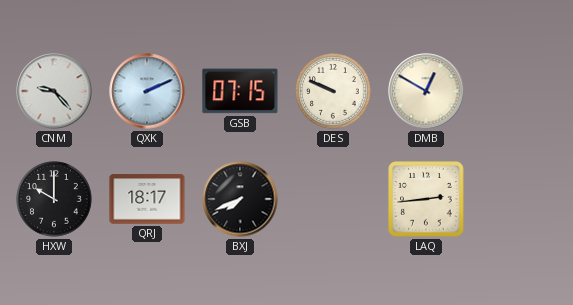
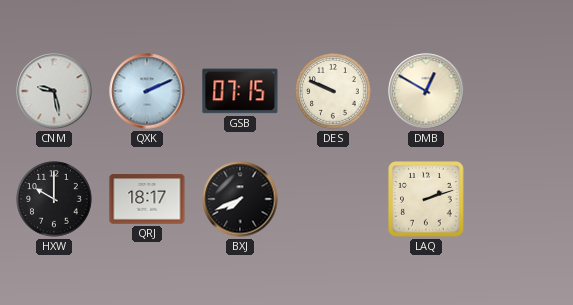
CNM: 9:23 -> 9:28 (54, 91)
LAQ: 2:44 -> 2:12 (426, 199)
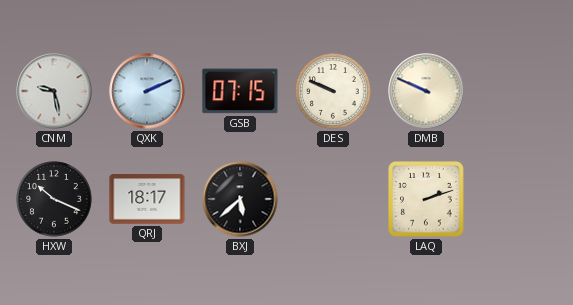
DMB: 12:50 -> 9:49 (426, 91)
HXW: 10:00 -> 10:19 (54, 199)
BXJ: 7:41 -> 5:38 (240, 199)
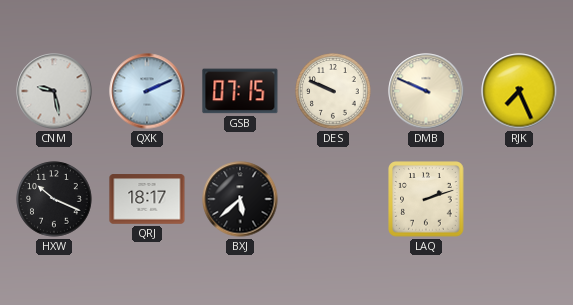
RJK: none -> 7:26 (519, 91)
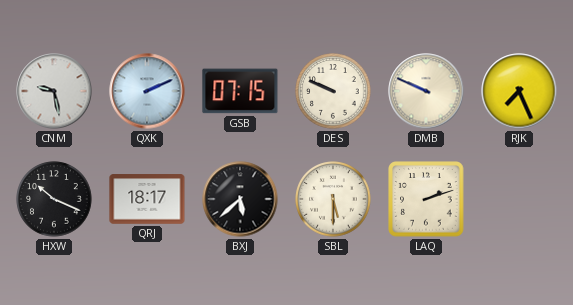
SBL: none -> 5:30 (333, 199)
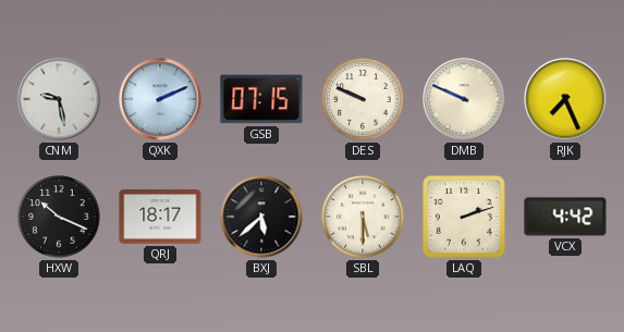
VCX: none -> 4:42 (565, 217)
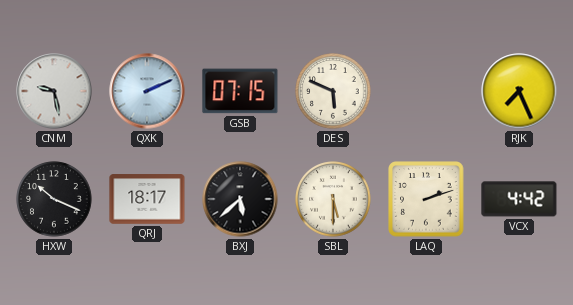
DES: 9:49 -> 5:49 (333, 91)
DMB: 9:49 -> none (464, 99)
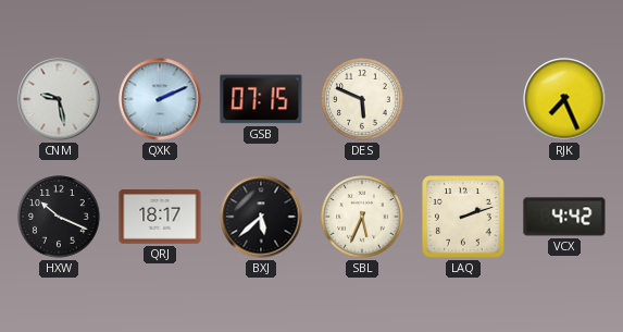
SBL: 5:30 -> 5:34 (362, 217)
